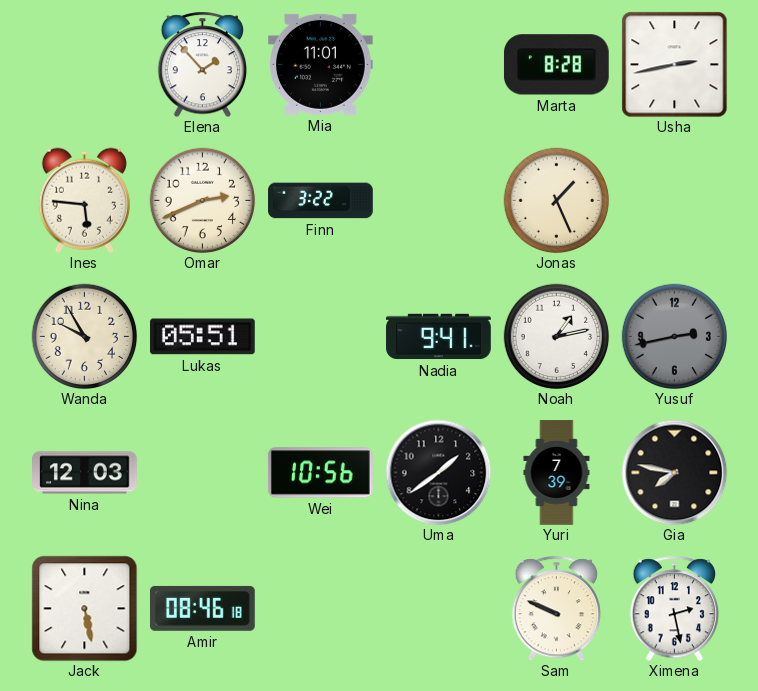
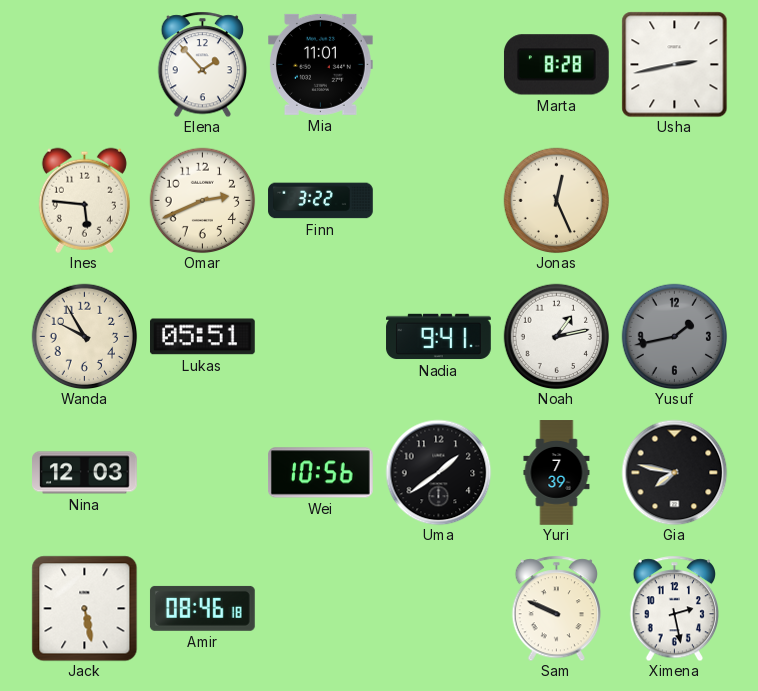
Jonas: 1:26 -> 12:26 (556, 200)
Yusuf: 2:43 -> 1:43 (674, 336)
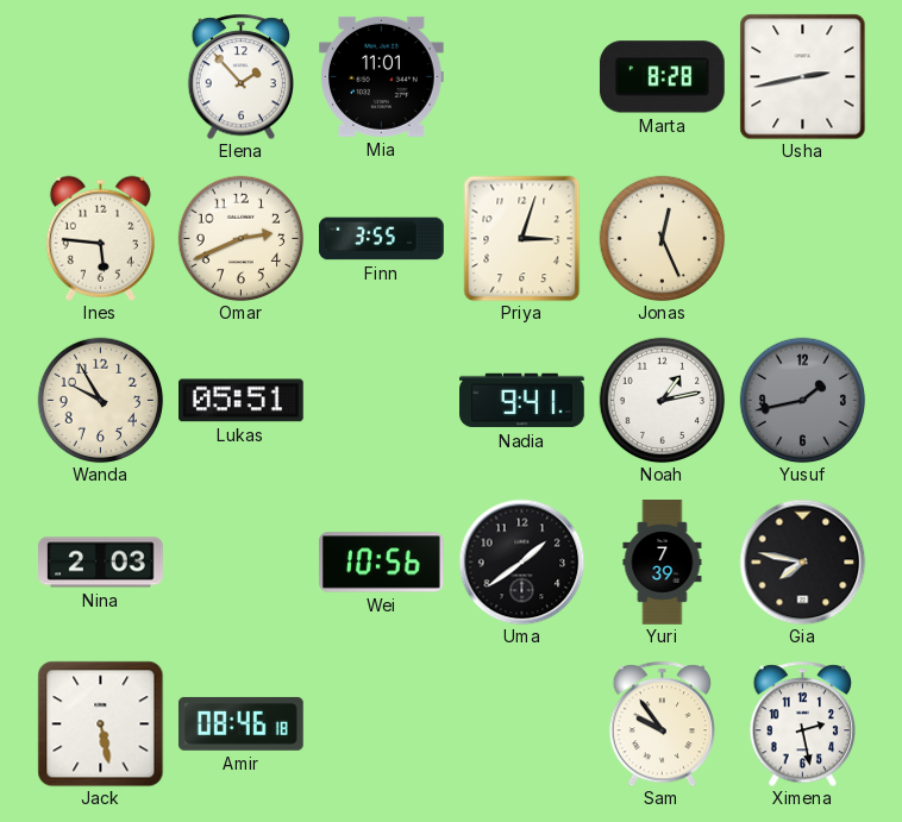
Finn: 3:22 -> 3:55 (382, 239)
Priya: none -> 3:03 (522, 238)
Nina: 12:03 -> 2:03 (101, 563)
Sam: 9:49 -> 9:54 (662, 723)
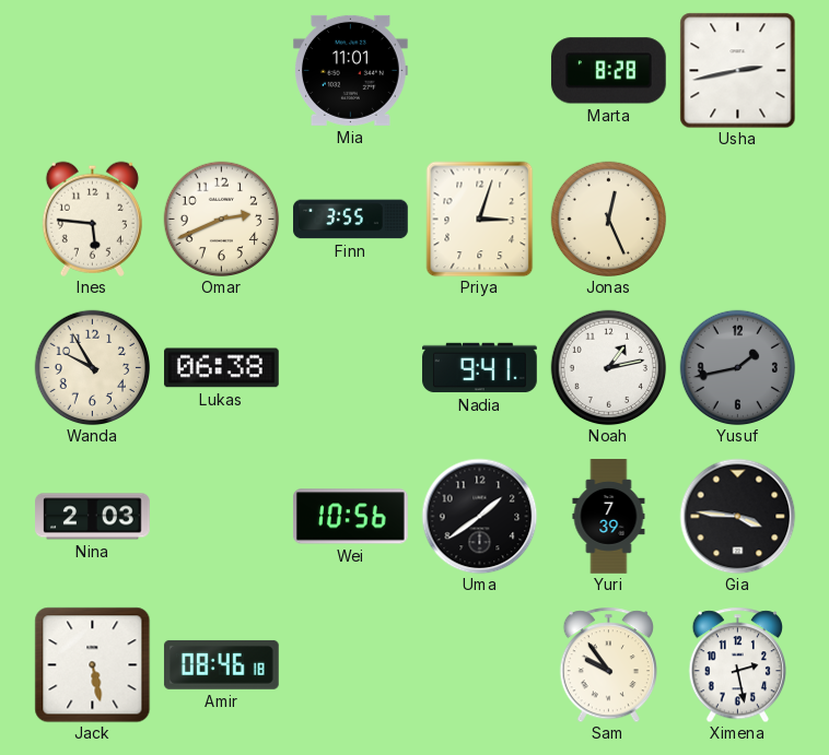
Elena: 1:53 -> none (240, 76)
Lukas: 05:51 -> 06:38 (222, 368)
Gia: 7:47 -> 3:46 (737, 516)
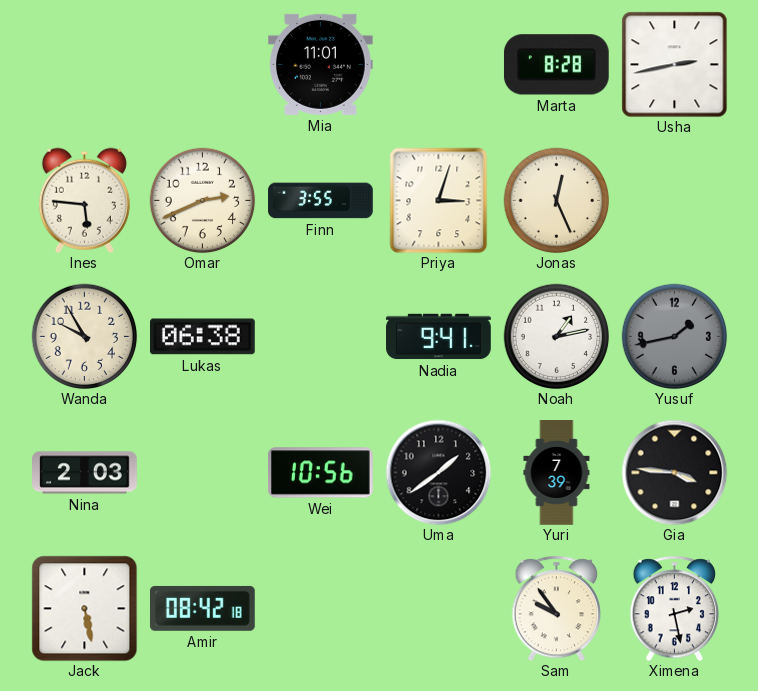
Amir: 08:46 -> 08:42 (202, 608)
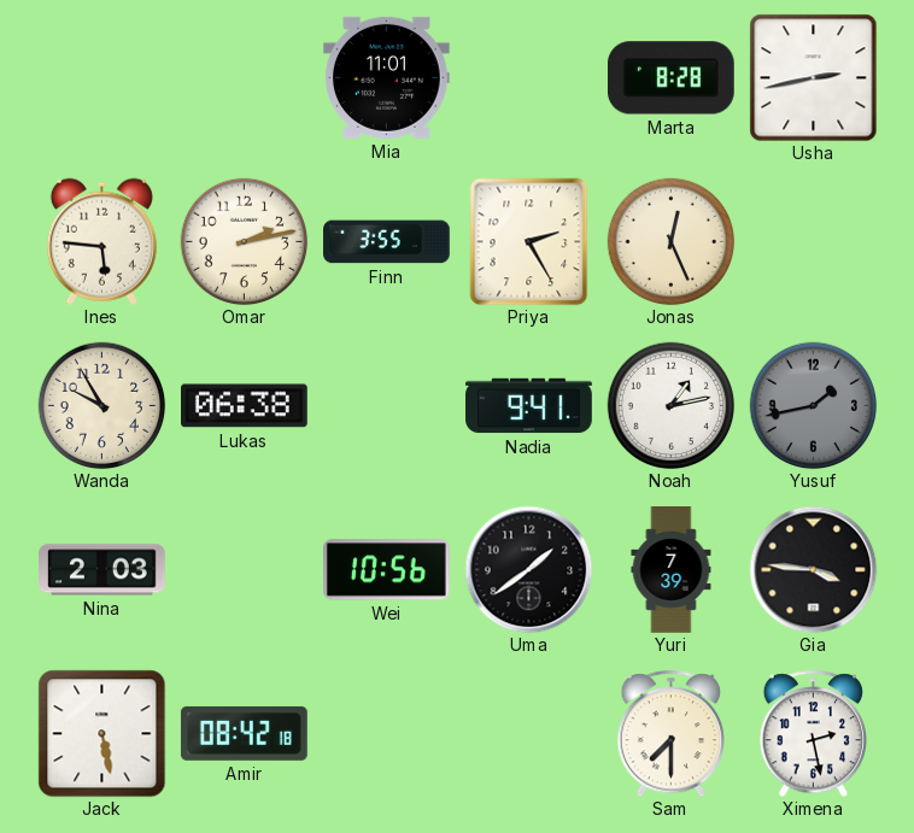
Omar: 2:41 -> 2:13 (244, 241)
Priya: 3:03 -> 2:25 (529, 241)
Sam: 9:54 -> 7:30 (670, 733)
